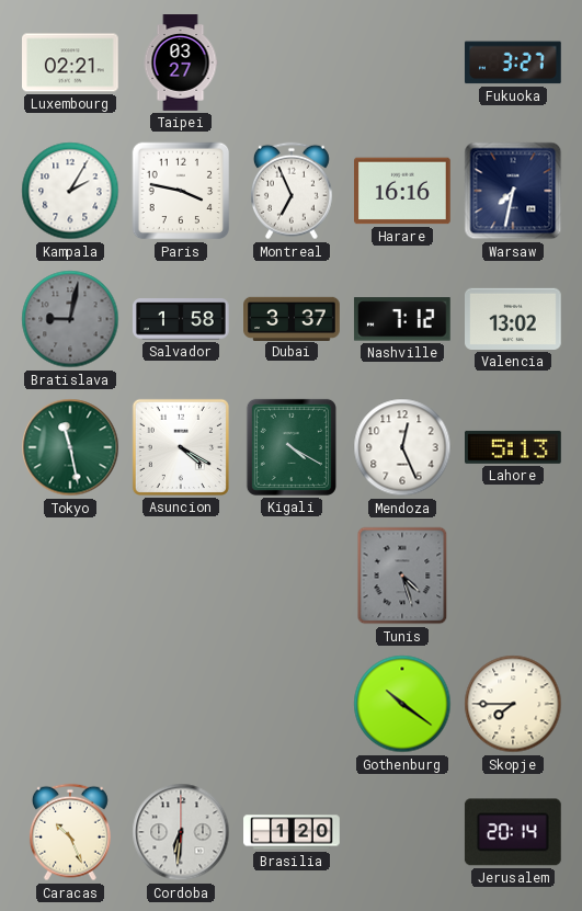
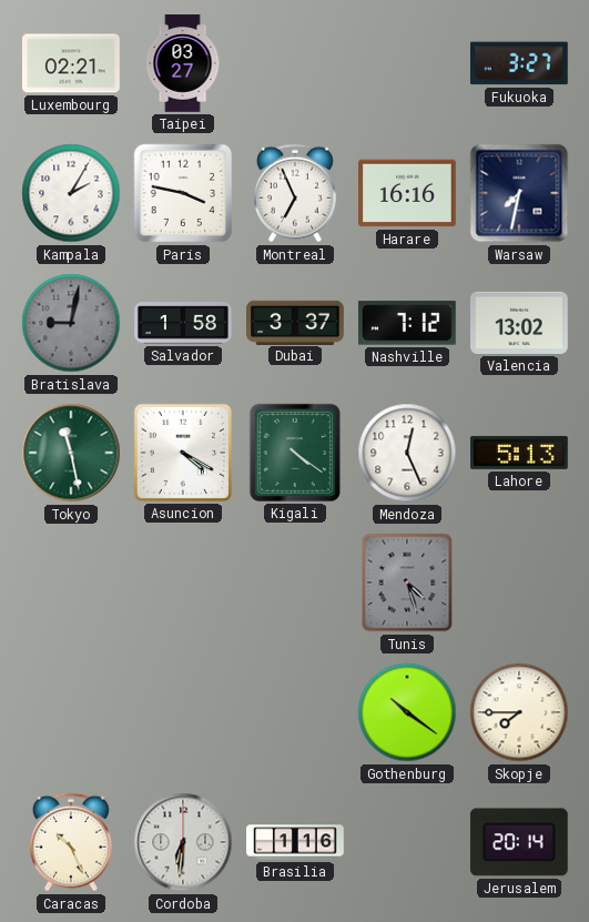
Kigali: 4:20 -> 4:21 (295, 453)
Brasilia: 1:20 -> 1:16 (295, 842)
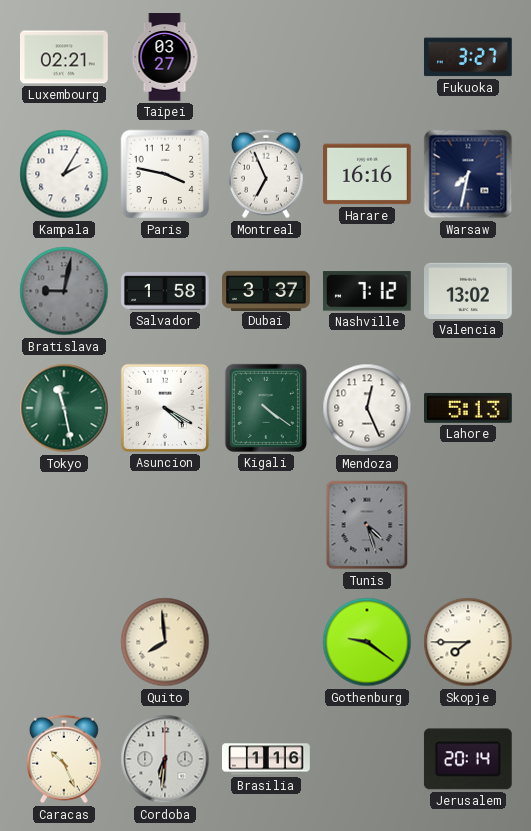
Quito: none -> 7:59 (165, 642)
Gothenburg: 10:21 -> 9:21 (367, 642)
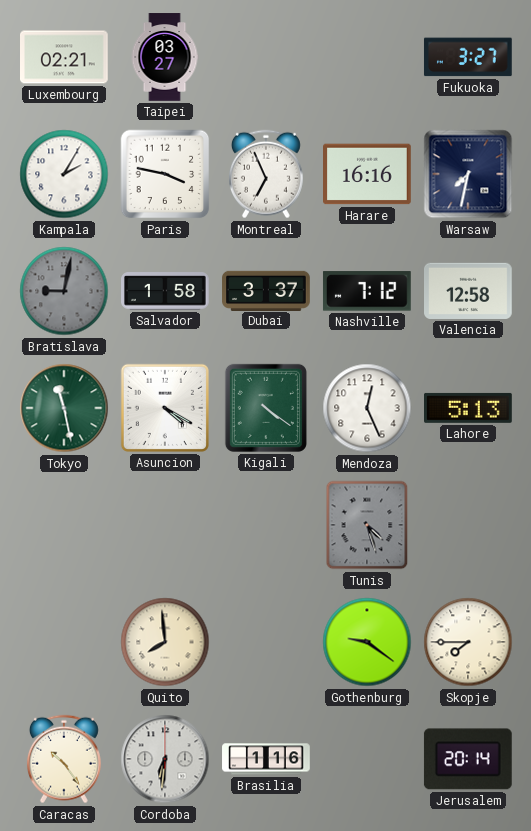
Valencia: 13:02 -> 12:58 (469, 291)
Caracas: 10:26 -> 10:24 (64, 759)
